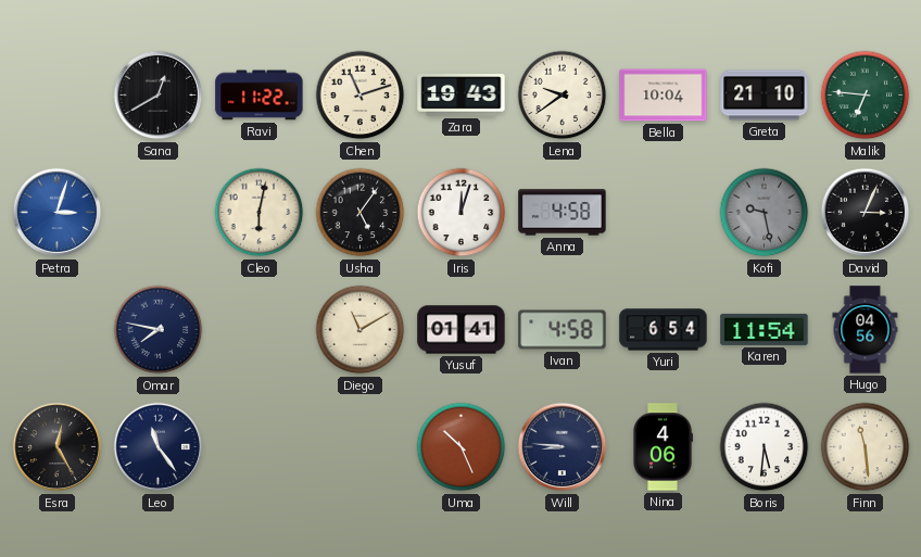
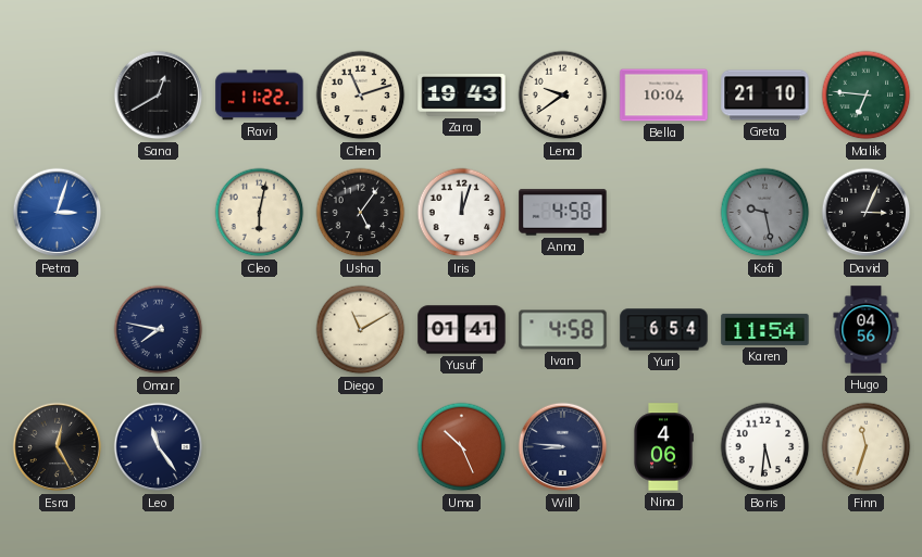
Finn: 11:29 -> 11:33 (867, 447)
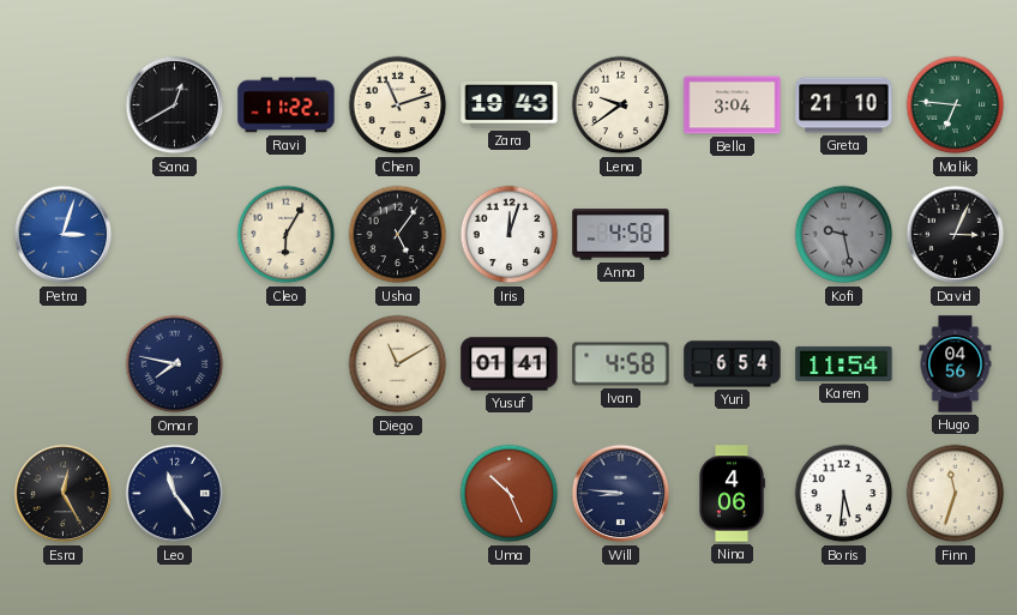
Bella: 10:04 -> 3:04 (733, 105)
Cleo: 6:02 -> 6:05 (287, 235)
